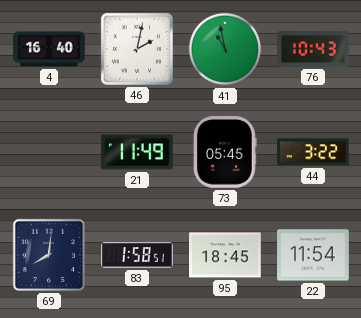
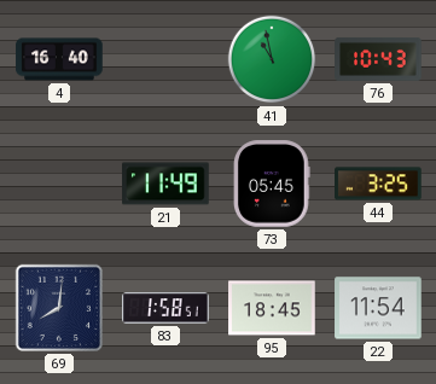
46: 2:02 -> none (137, 49)
44: 3:22 -> 3:25 (378, 184)
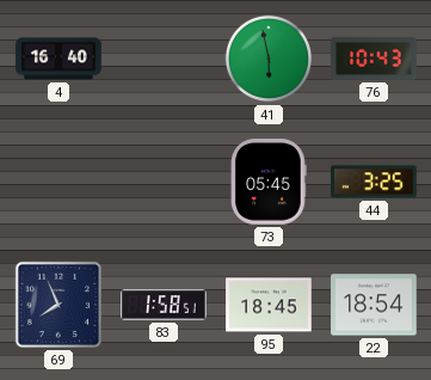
41: 10:58 -> 5:58 (269, 59)
21: 11:49 -> none (165, 184)
69: 8:01 -> 7:56 (59, 305)
22: 11:54 -> 18:54 (374, 305)
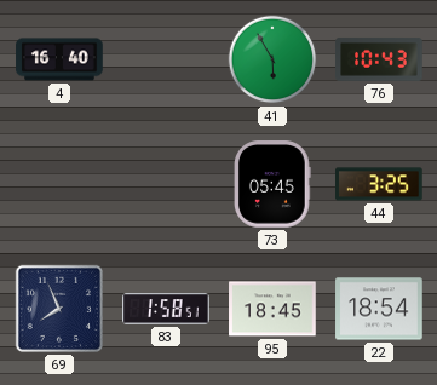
41: 5:58 -> 5:55 (272, 59)
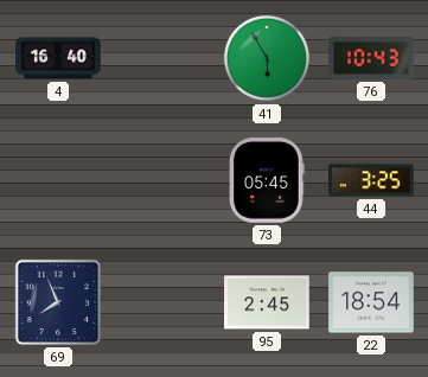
83: 1:58 -> none (166, 309)
95: 18:45 -> 2:45 (267, 302)
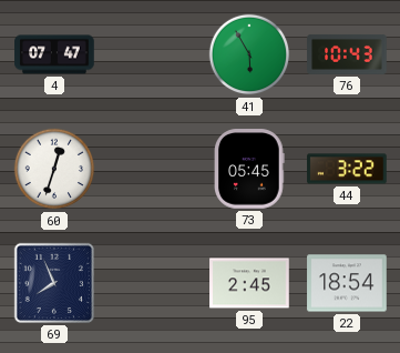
4: 16:40 -> 07:47 (54, 54)
60: none -> 12:33 (54, 169)
44: 3:25 -> 3:22 (347, 169)
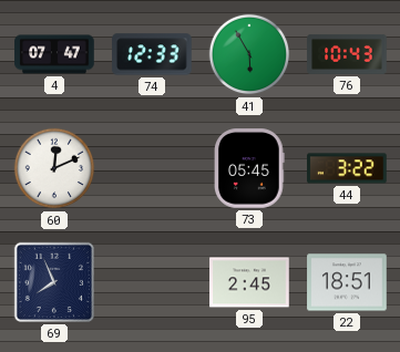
74: none -> 12:33 (152, 54)
60: 12:33 -> 12:11 (54, 168)
22: 18:54 -> 18:51 (347, 282)
